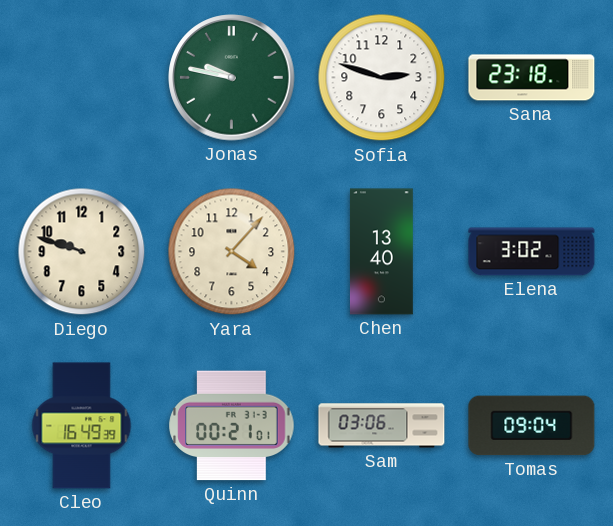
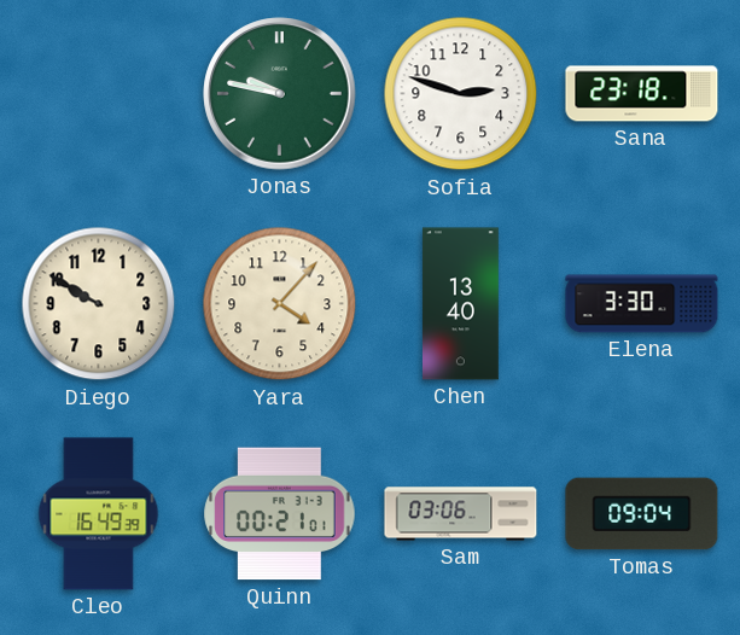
Diego: 9:48 -> 9:50 (99, 304)
Elena: 3:02 -> 3:30 (642, 304)
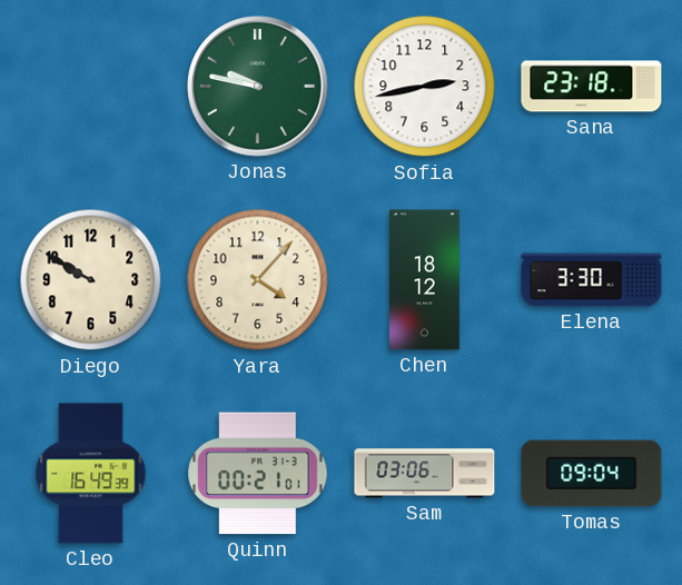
Sofia: 2:48 -> 2:43 (425, 87)
Chen: 13:40 -> 18:12 (424, 280)
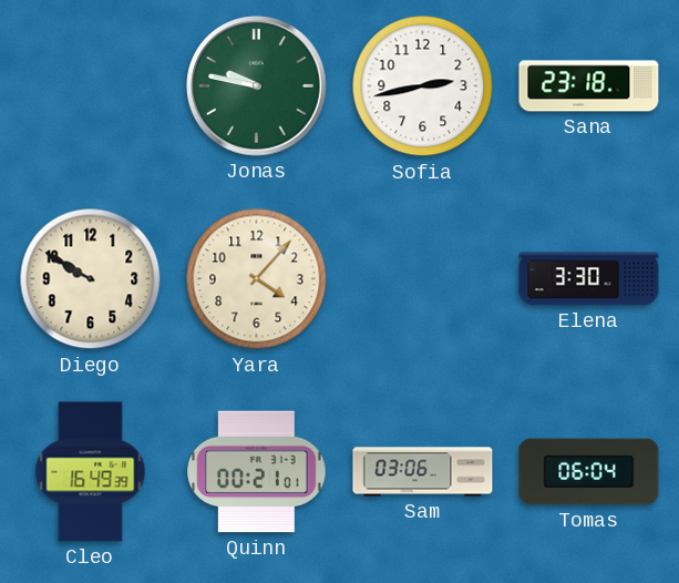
Chen: 18:12 -> none (424, 280)
Tomas: 09:04 -> 06:04 (589, 472)
